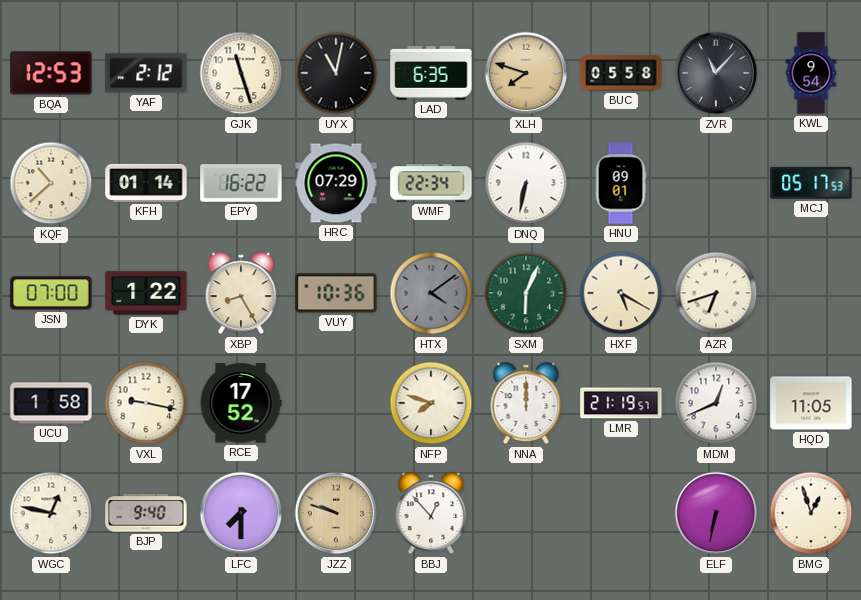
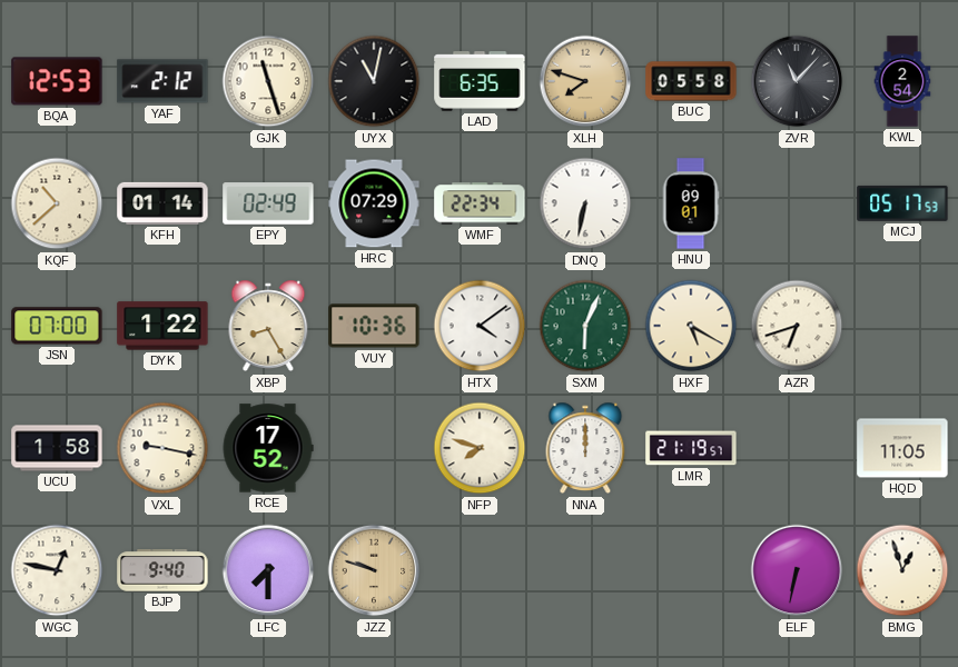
KWL: 9:54 -> 2:54 (902, 81)
EPY: 16:22 -> 02:49 (268, 203)
HTX dial: grey -> white (480, 326)
MDM: 12:41 -> none (716, 403)
BBJ: 12:53 -> none (431, 513)
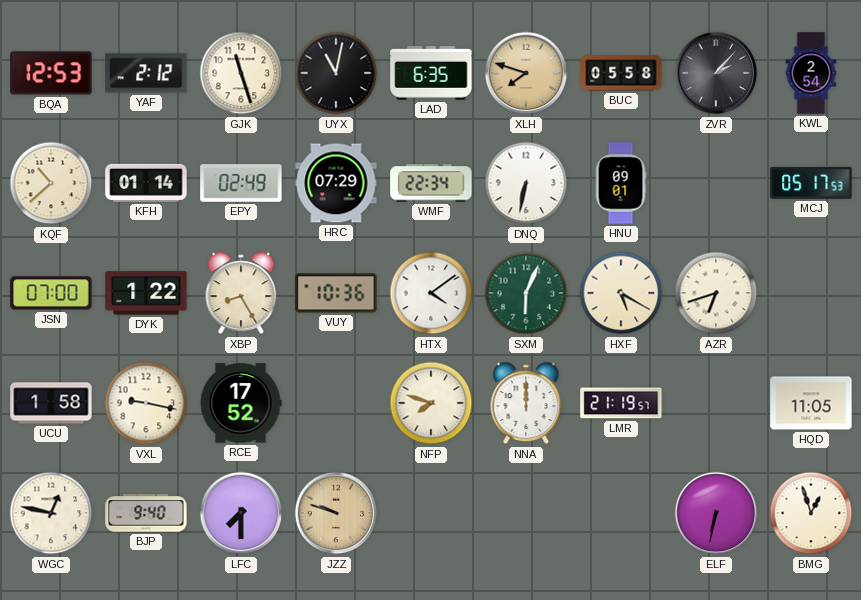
ZVR: 11:07 -> 2:07 (716, 73)
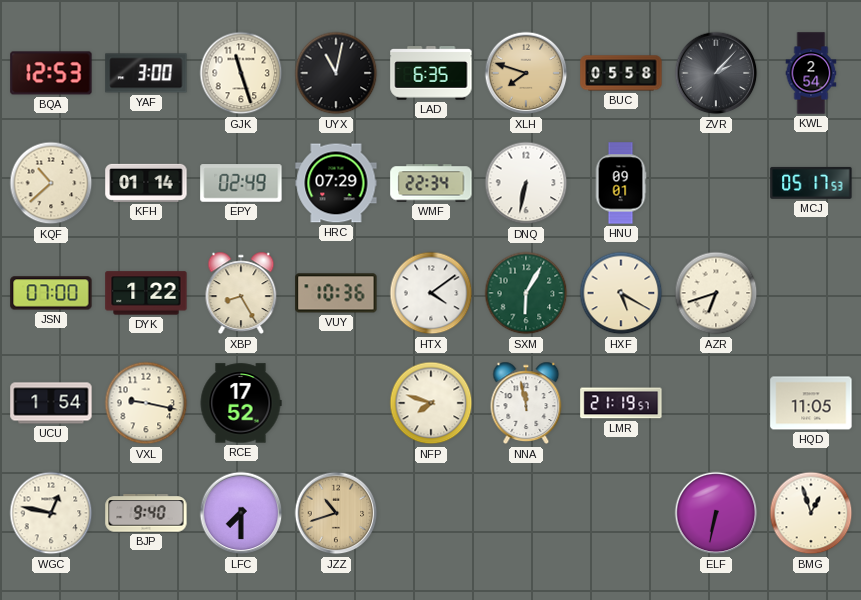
YAF: 2:12 -> 3:00 (146, 73)
SXM: 6:04 -> 6:05 (526, 293)
UCU: 1:58 -> 1:54 (51, 403)
NNA: 12:00 -> 11:58 (526, 403)
JZZ: 9:48 -> 10:42 (336, 513)
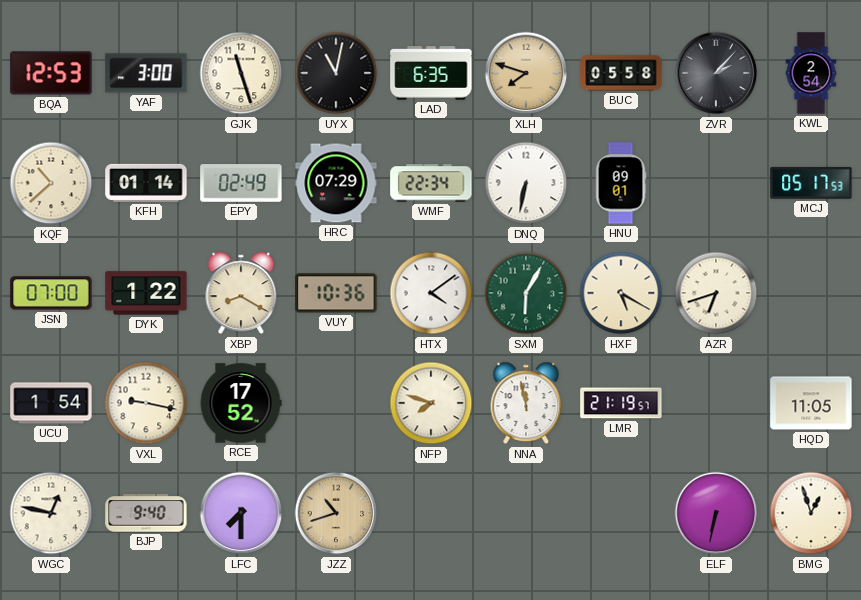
XBP: 8:25 -> 8:20 (241, 293)
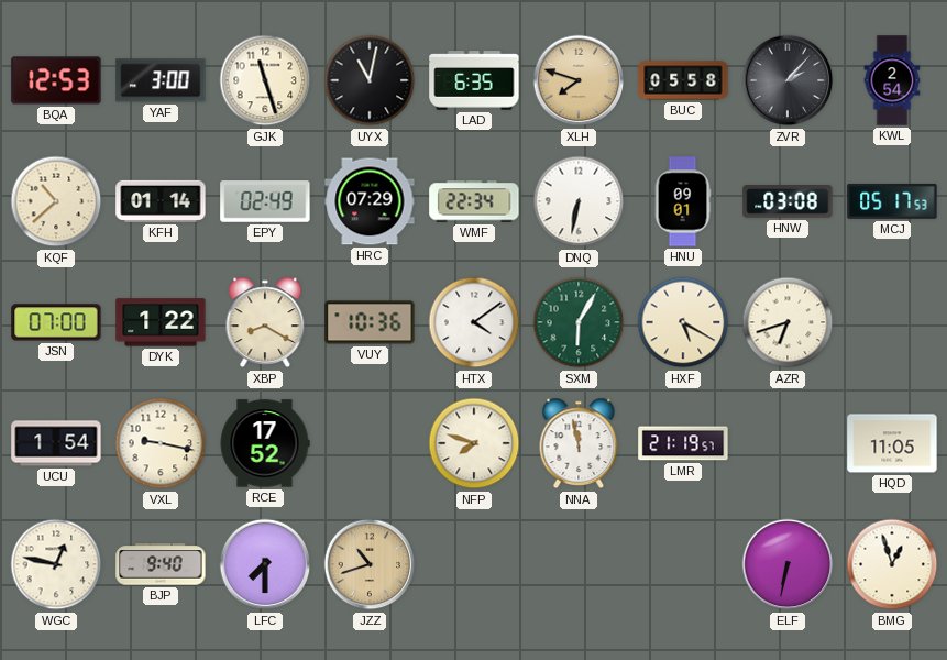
HNW: none -> 03:08 (788, 202)
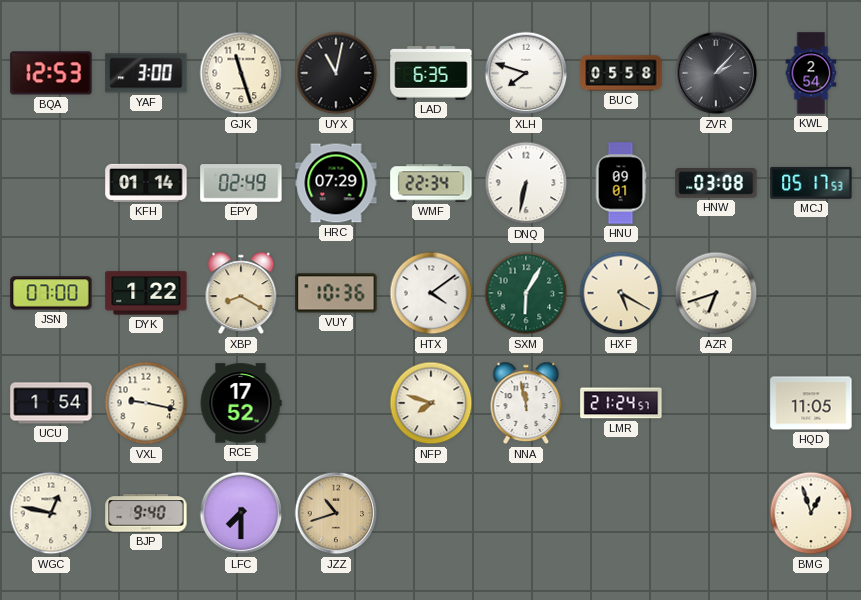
XLH dial: champagne -> white (526, 73)
KQF: 10:38 -> none (56, 201)
LMR: 21:19 -> 21:24 (621, 403)
ELF: 6:32 -> none (788, 564)
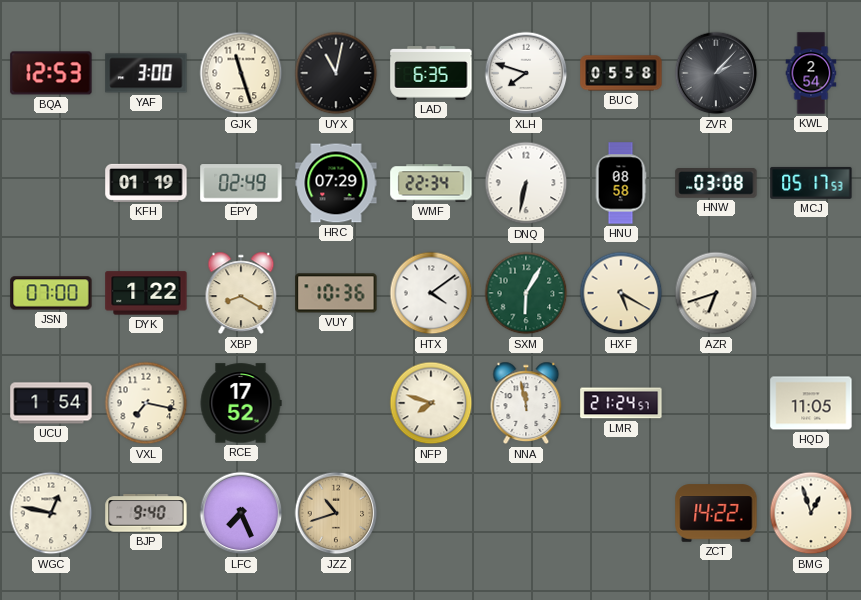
KFH: 01:14 -> 01:19 (146, 183)
HNU: 09:01 -> 08:58 (621, 183)
VXL: 9:17 -> 7:17 (146, 403)
LFC: 7:30 -> 7:26 (241, 513)
ZCT: none -> 14:22 (716, 513)
